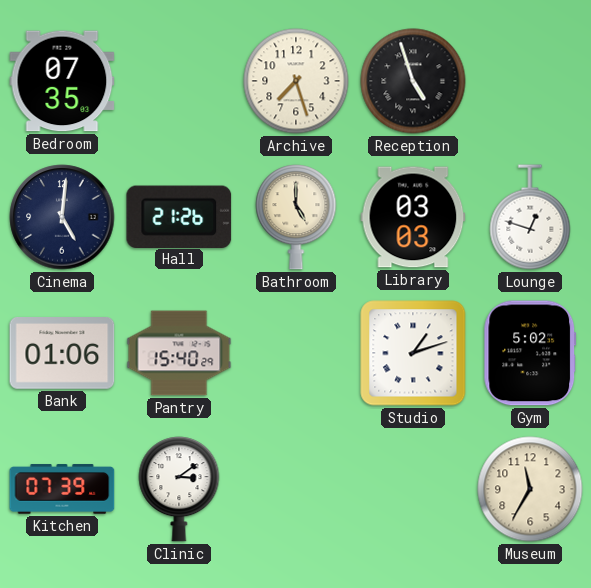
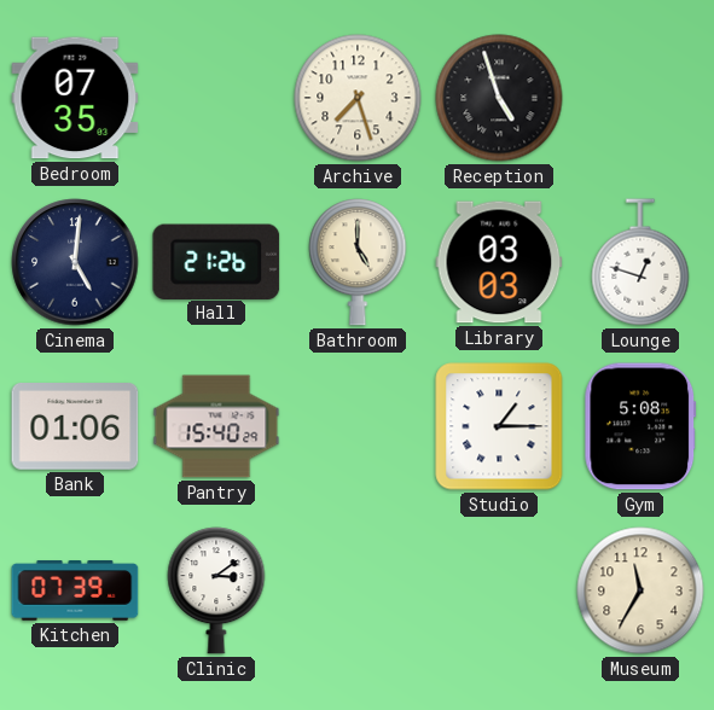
Studio: 1:12 -> 1:15 (499, 426)
Gym: 5:02 -> 5:08 (640, 426)
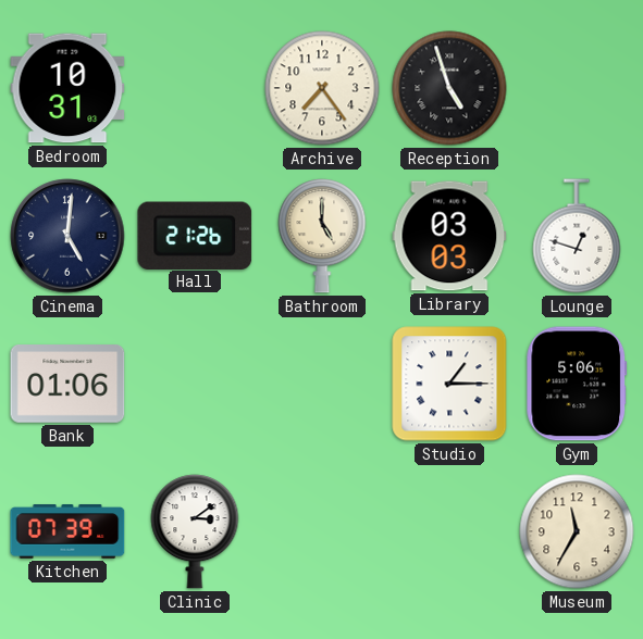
Bedroom: 07:35 -> 10:31 (67, 88)
Archive: 7:27 -> 7:24 (322, 88)
Pantry: 15:40 -> none (216, 426)
Gym: 5:08 -> 5:06 (577, 384)
